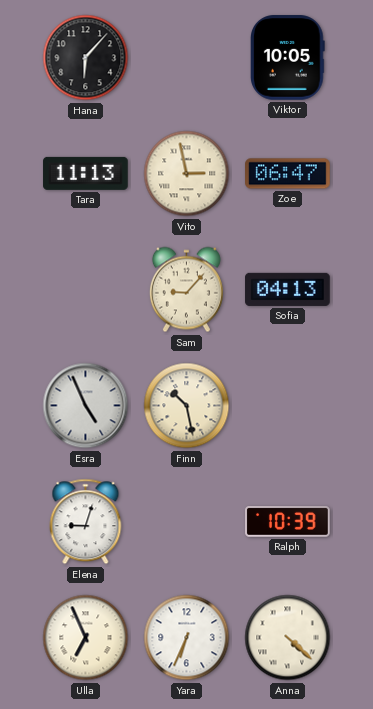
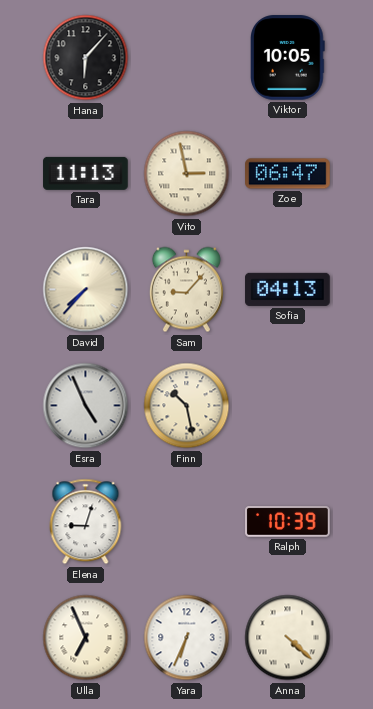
David: none -> 7:37 (86, 290)
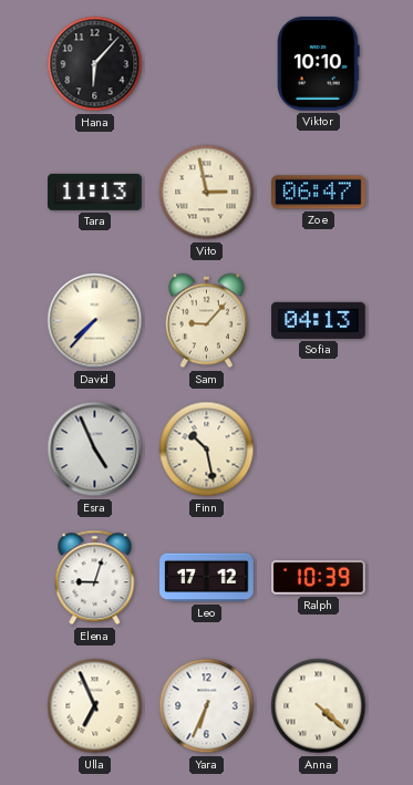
Viktor: 10:05 -> 10:10 (319, 64)
Leo: none -> 17:12 (207, 578)
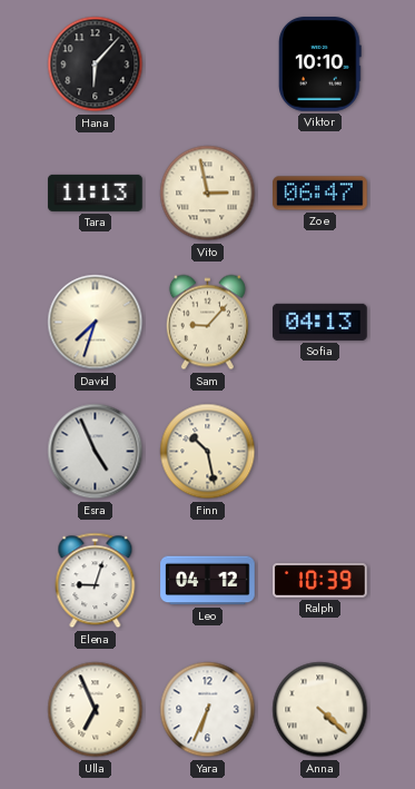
David: 7:37 -> 7:33 (96, 323)
Leo: 17:12 -> 04:12 (208, 581)
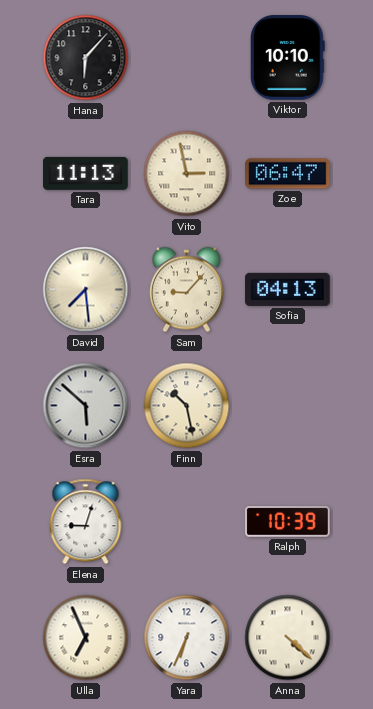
David: 7:33 -> 7:29 (86, 290)
Esra: 4:56 -> 5:52 (86, 406)
Leo: 04:12 -> none (208, 581)
